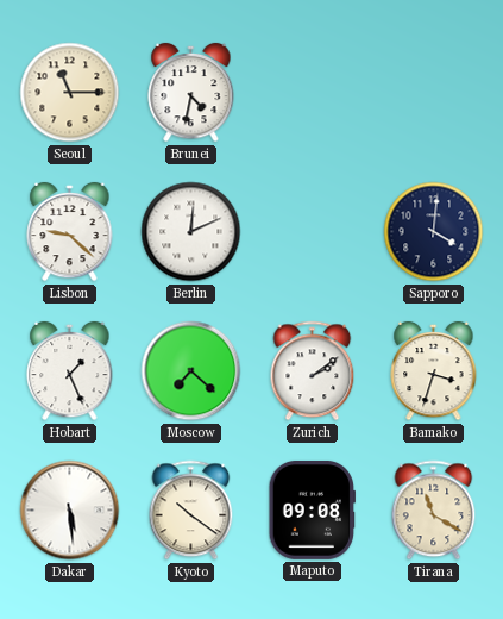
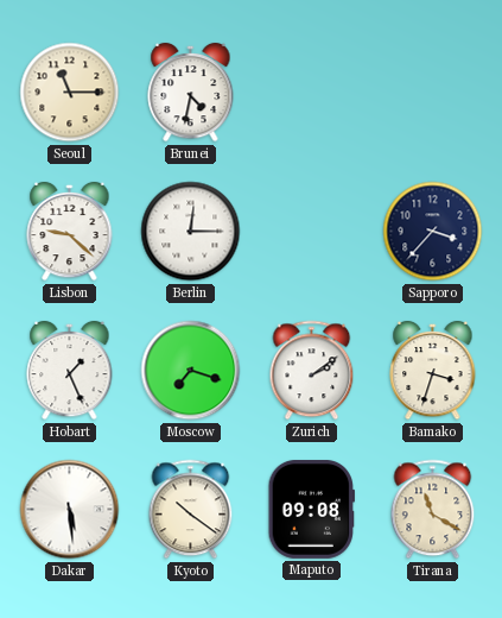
Berlin: 12:11 -> 12:15 (191, 232)
Sapporo: 4:01 -> 3:37 (433, 232)
Moscow: 7:22 -> 7:18 (191, 371)
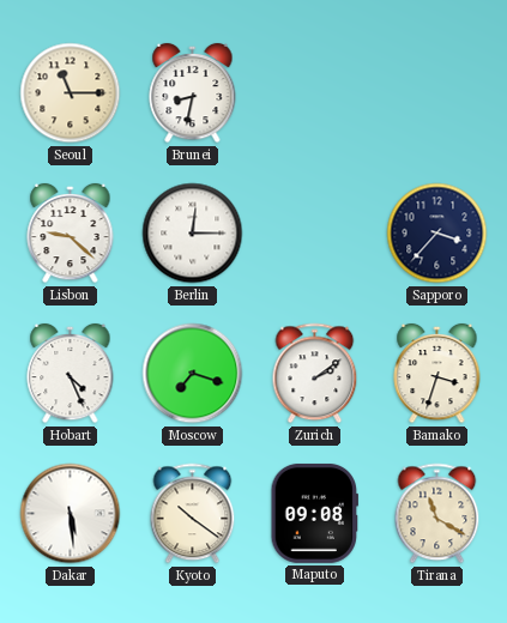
Brunei: 4:32 -> 8:32 (193, 93)
Hobart: 1:26 -> 4:26 (71, 374)
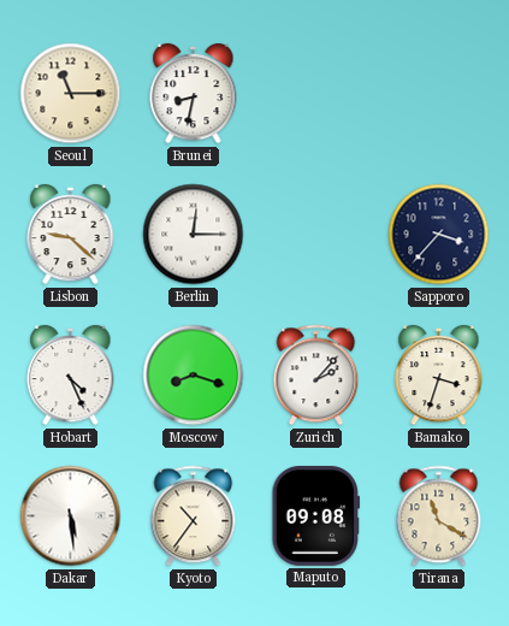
Moscow: 7:18 -> 8:18 (194, 376)
Zurich: 2:09 -> 2:07 (316, 376)
Kyoto: 10:21 -> 10:36 (194, 516)
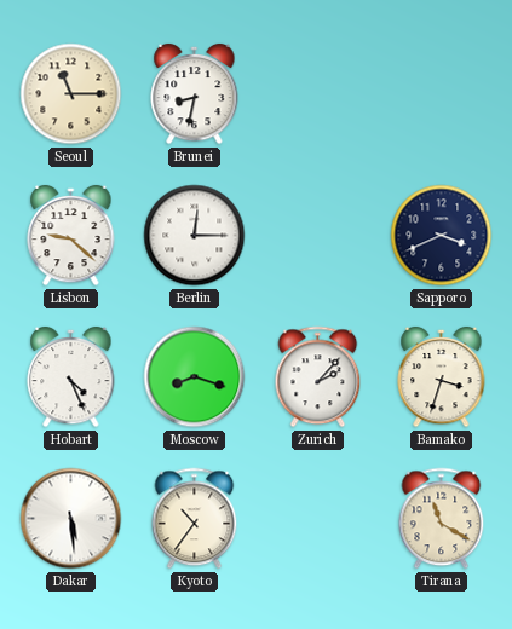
Sapporo: 3:37 -> 3:41 (442, 236)
Maputo: 09:08 -> none (315, 515)
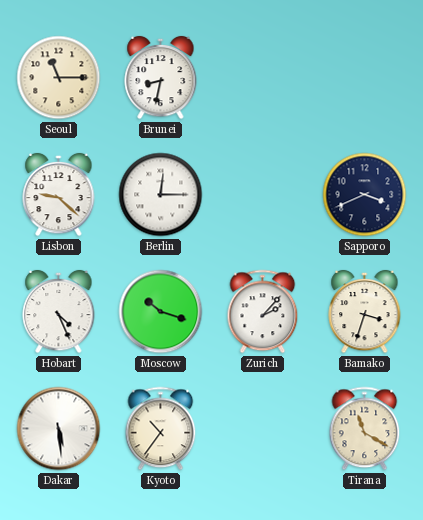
Moscow: 8:18 -> 10:18 (161, 312)
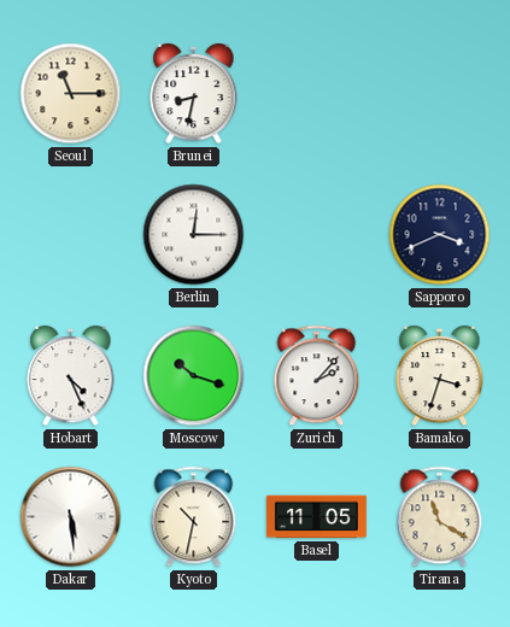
Lisbon: 9:22 -> none (59, 195)
Kyoto: 10:36 -> 10:32 (194, 517)
Basel: none -> 11:05 (317, 517)
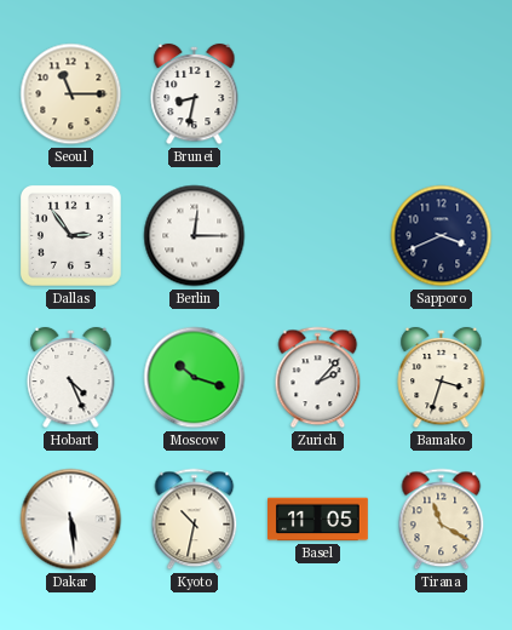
Dallas: none -> 2:54 (70, 235)
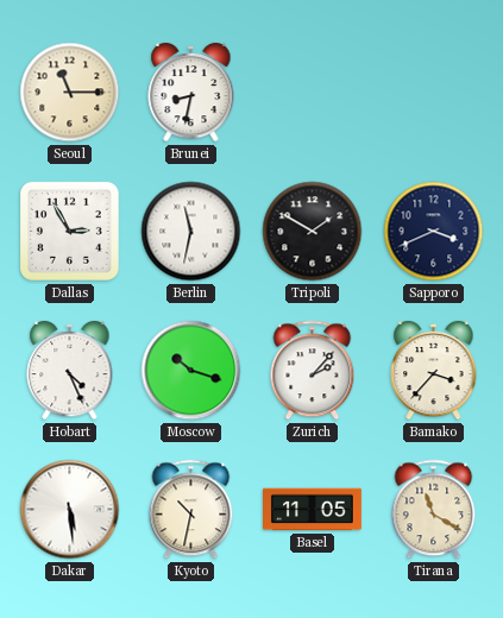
Dallas: 2:54 -> 2:55 (69, 231)
Berlin: 12:15 -> 11:32 (191, 232)
Tripoli: none -> 1:50 (313, 232)
Bamako: 3:33 -> 3:37 (434, 371)
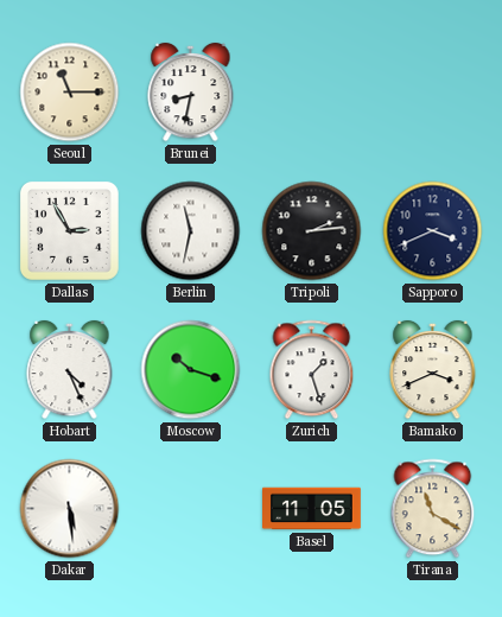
Tripoli: 1:50 -> 2:14 (312, 231)
Zurich: 2:07 -> 1:27 (312, 370)
Bamako: 3:37 -> 3:41 (433, 370)
Kyoto: 10:32 -> none (191, 510)
